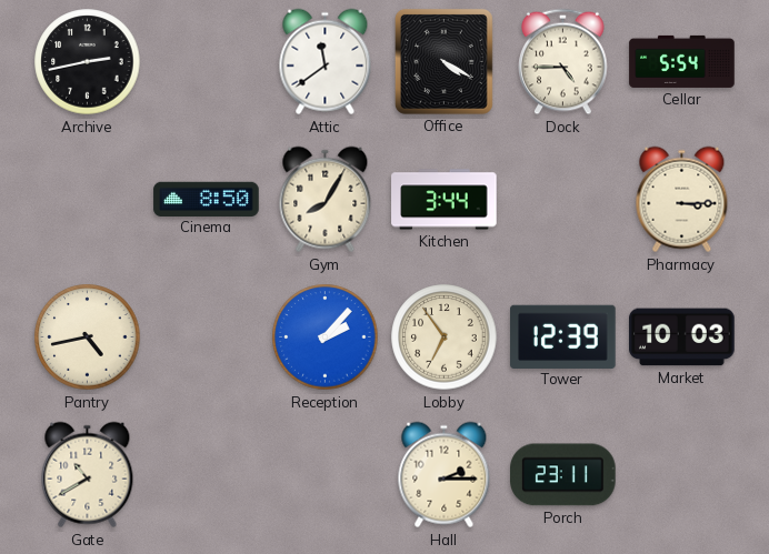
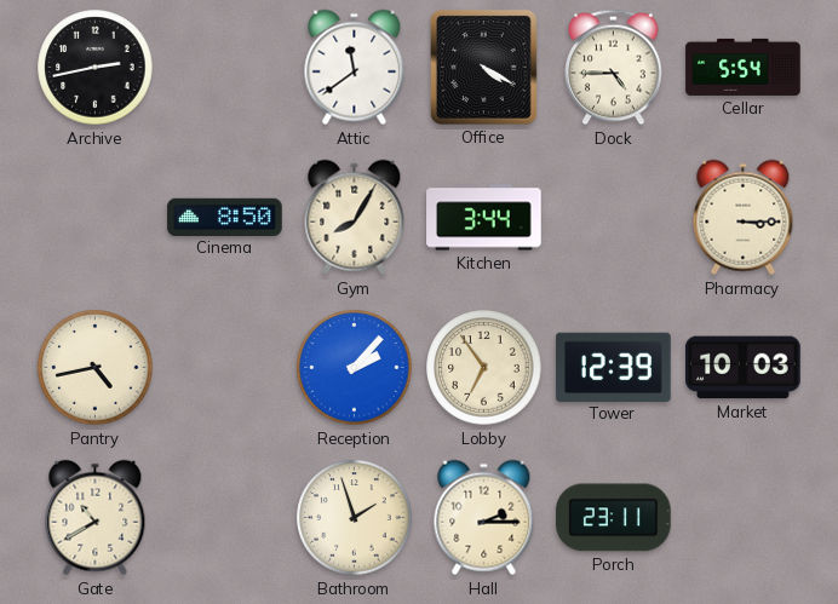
Bathroom: none -> 1:57 (355, 518)
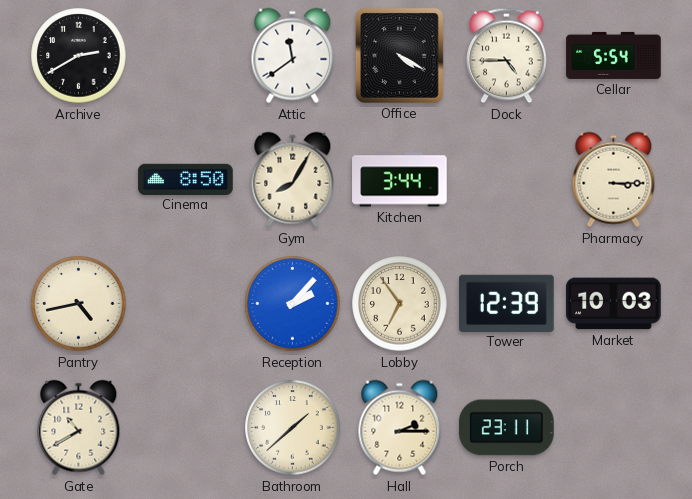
Archive: 2:43 -> 2:40 (79, 56)
Bathroom: 1:57 -> 1:38 (293, 428)
